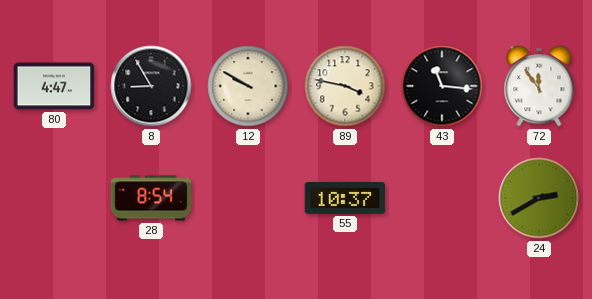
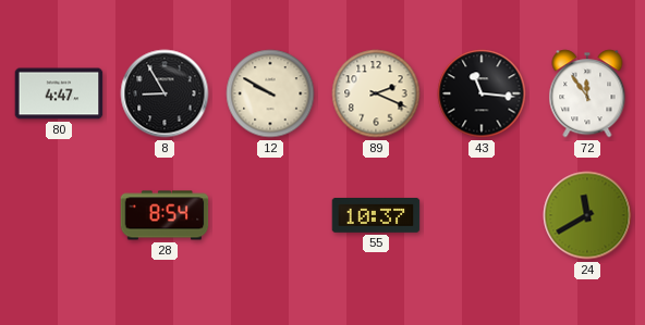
89: 3:47 -> 2:19 (376, 93)
24: 2:40 -> 11:40 (587, 215)
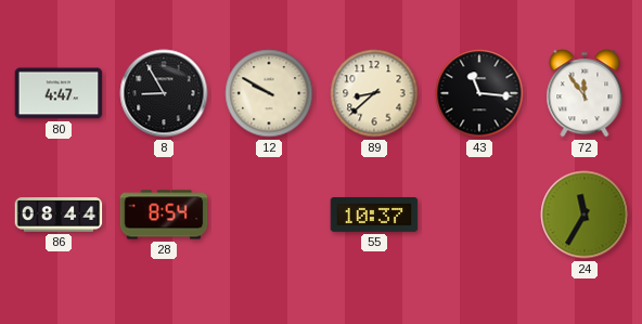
89: 2:19 -> 8:38 (374, 93)
86: none -> 08:44 (59, 215)
24: 11:40 -> 11:35 (585, 215)
